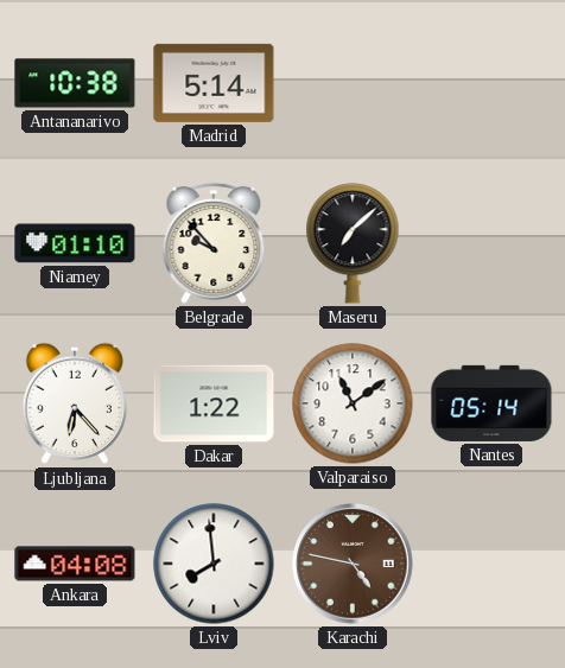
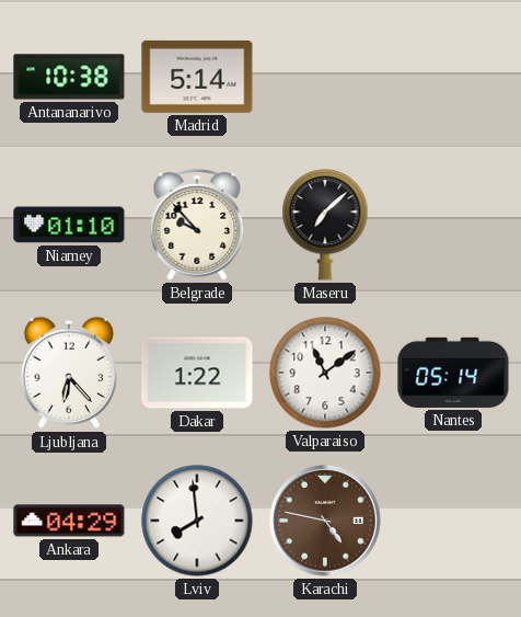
Ankara: 04:08 -> 04:29 (69, 521)
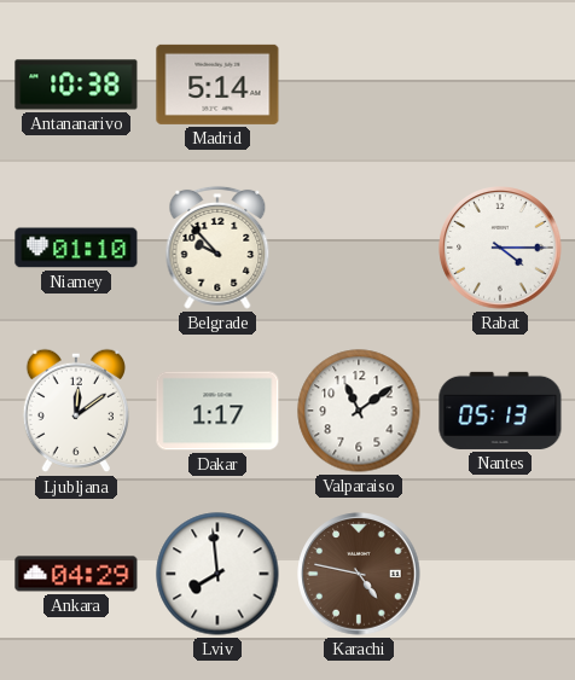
Maseru: 7:08 -> none (325, 225)
Rabat: none -> 4:15 (500, 248)
Ljubljana: 6:23 -> 12:09 (75, 411)
Dakar: 1:22 -> 1:17 (217, 411)
Nantes: 05:14 -> 05:13 (500, 411)
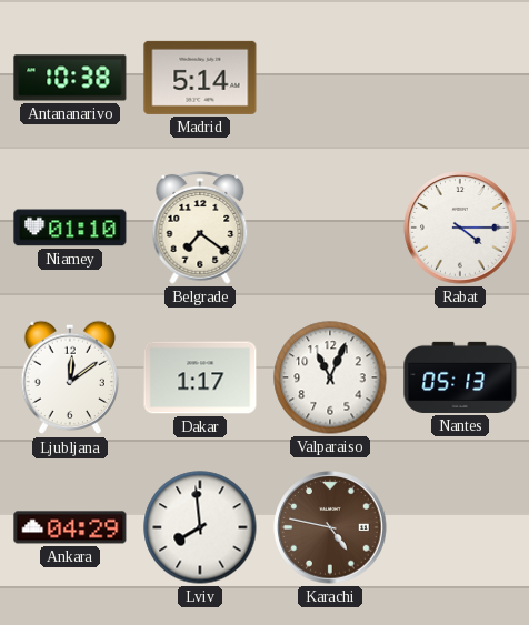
Belgrade: 9:53 -> 7:21 (200, 228)
Valparaiso: 11:09 -> 11:04 (330, 377)
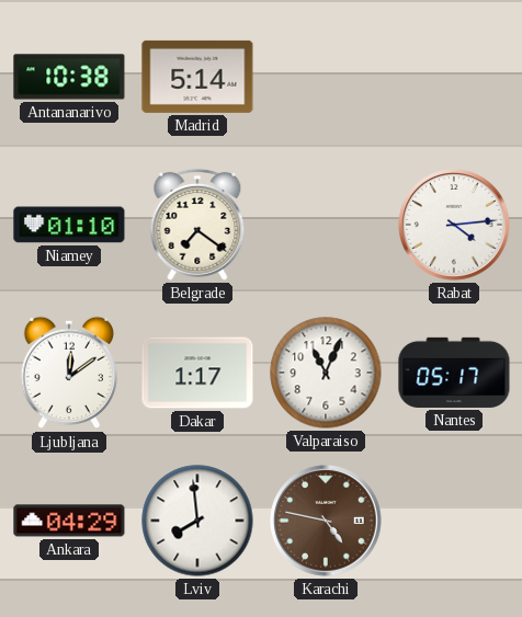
Rabat: 4:15 -> 4:14 (454, 225)
Nantes: 05:13 -> 05:17 (454, 373)
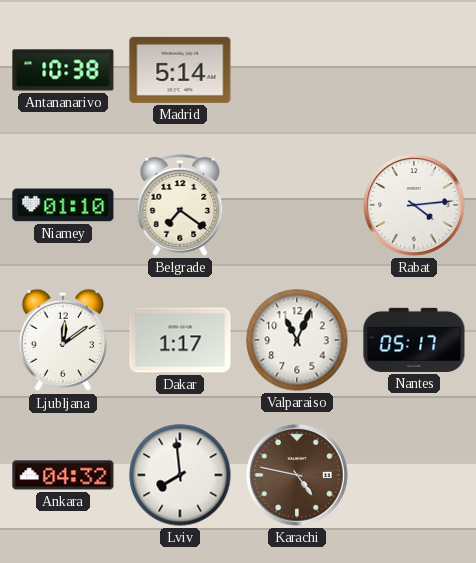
Ankara: 04:29 -> 04:32 (63, 475)
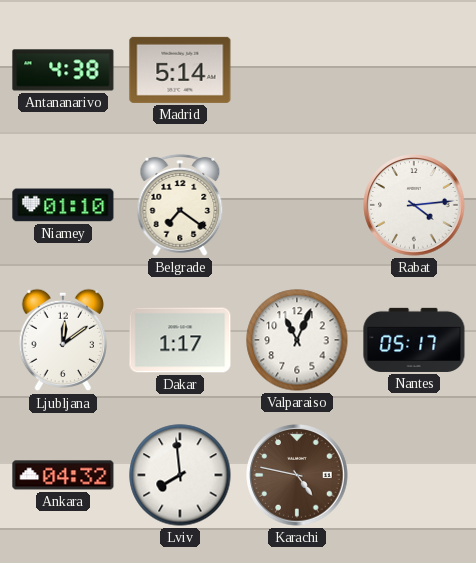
Antananarivo: 10:38 -> 4:38 (63, 70)
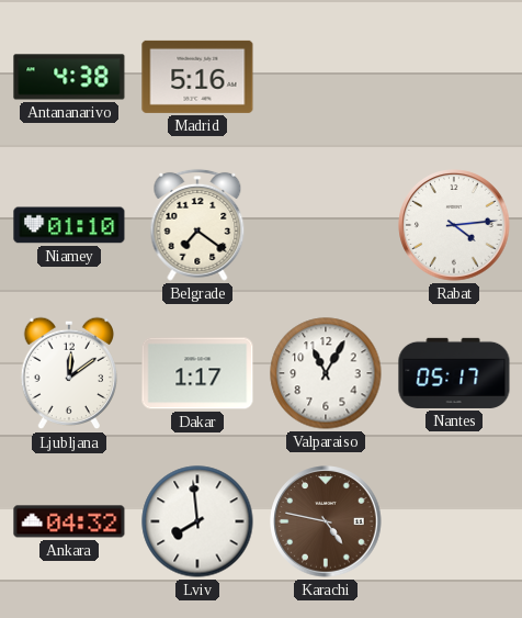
Madrid: 5:14 -> 5:16 (197, 77)
Valparaiso: 11:04 -> 11:05 (326, 373)
